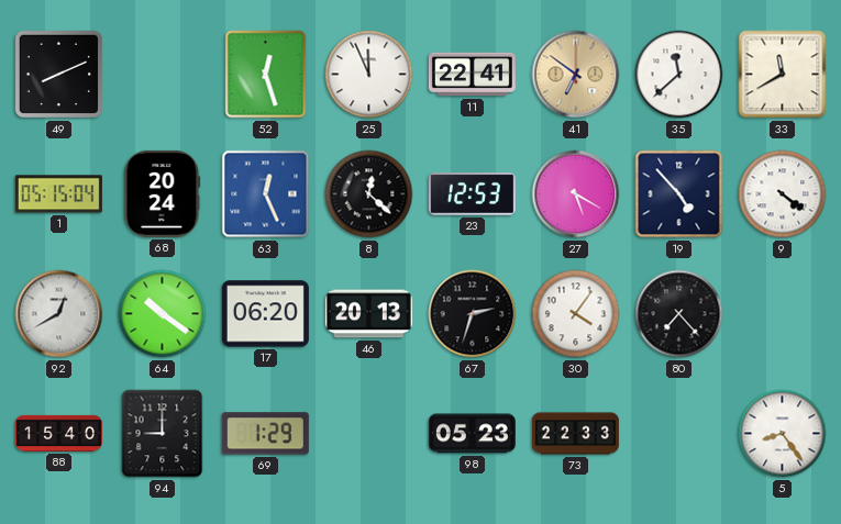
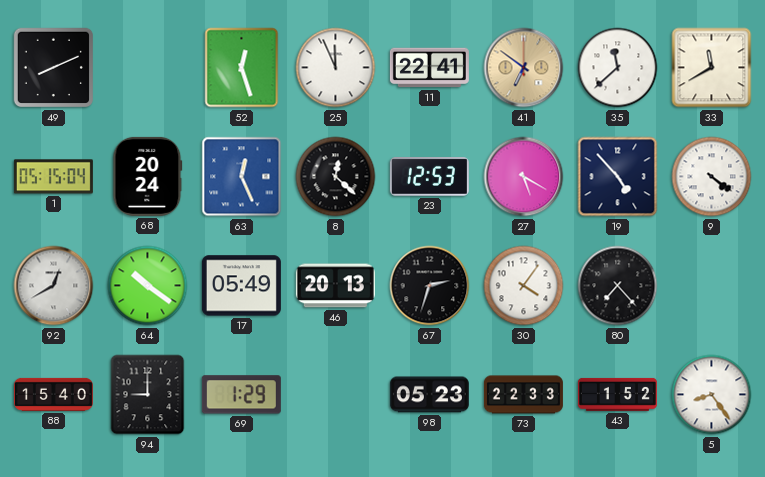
17: 06:20 -> 05:49 (241, 286)
43: none -> 1:52 (617, 394)
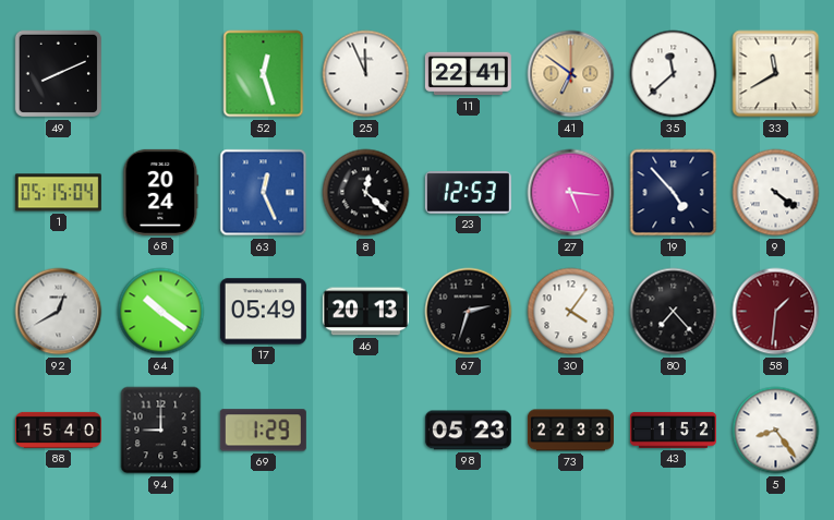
27: 5:20 -> 5:16 (571, 193)
58: none -> 1:31 (776, 312)
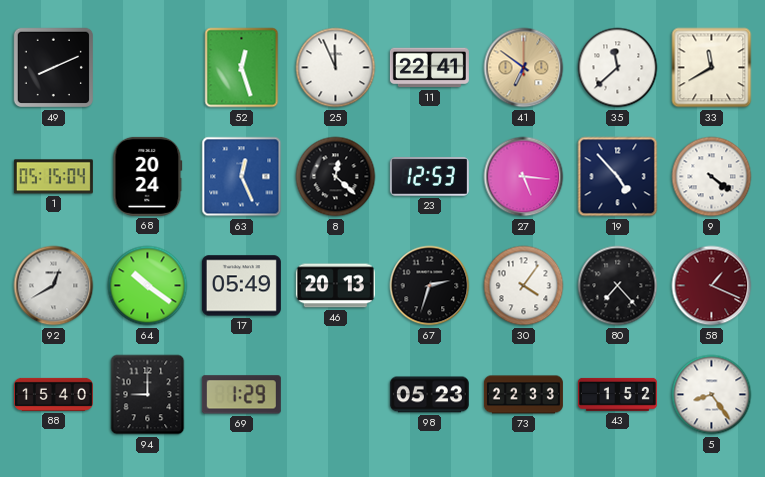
58: 1:31 -> 1:19 (712, 286)
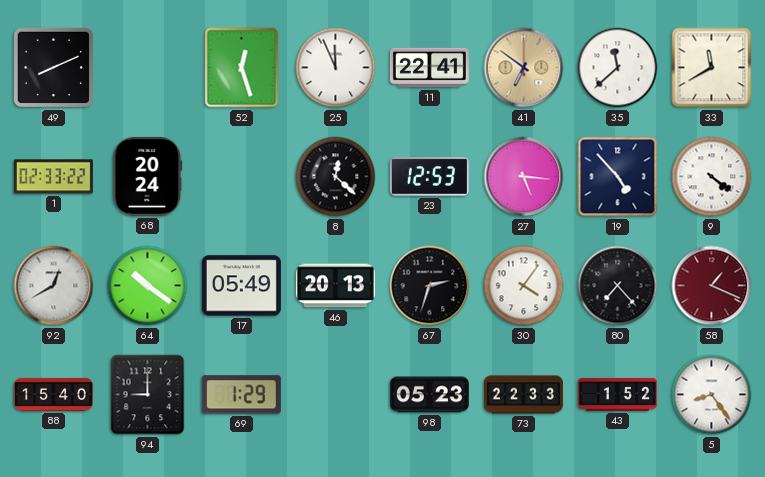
1: 05:15 -> 02:33 (53, 177)
63: 12:26 -> none (242, 177)
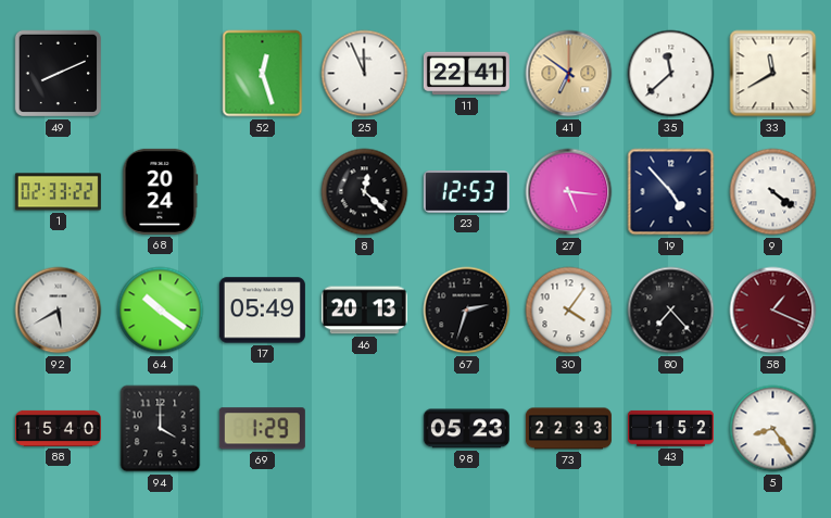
92: 12:40 -> 5:40 (59, 311)
94: 9:00 -> 4:00 (161, 429)
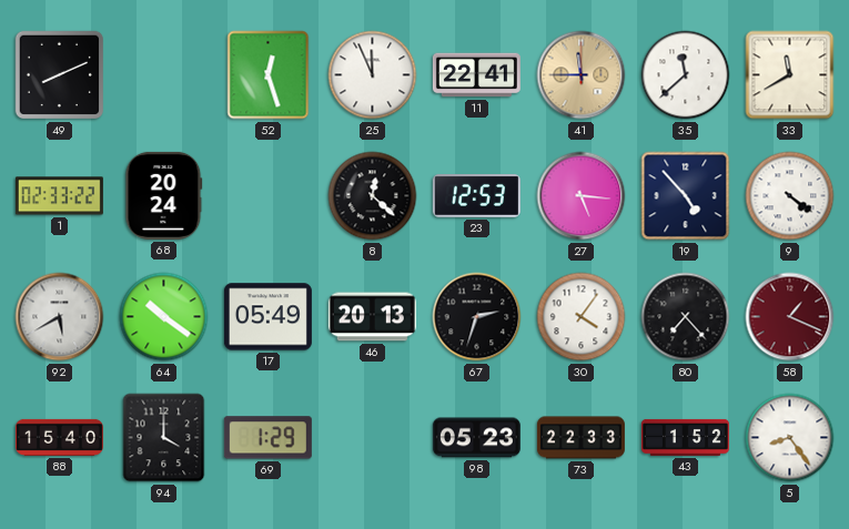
41: 6:51 -> 11:45 (582, 75)
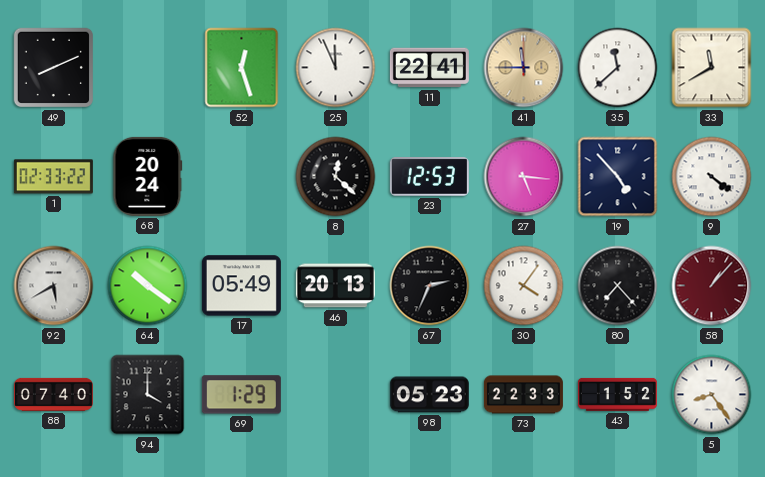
67: 2:33 -> 2:34 (430, 286)
58: 1:19 -> 1:07 (712, 286)
88: 15:40 -> 07:40 (53, 394)
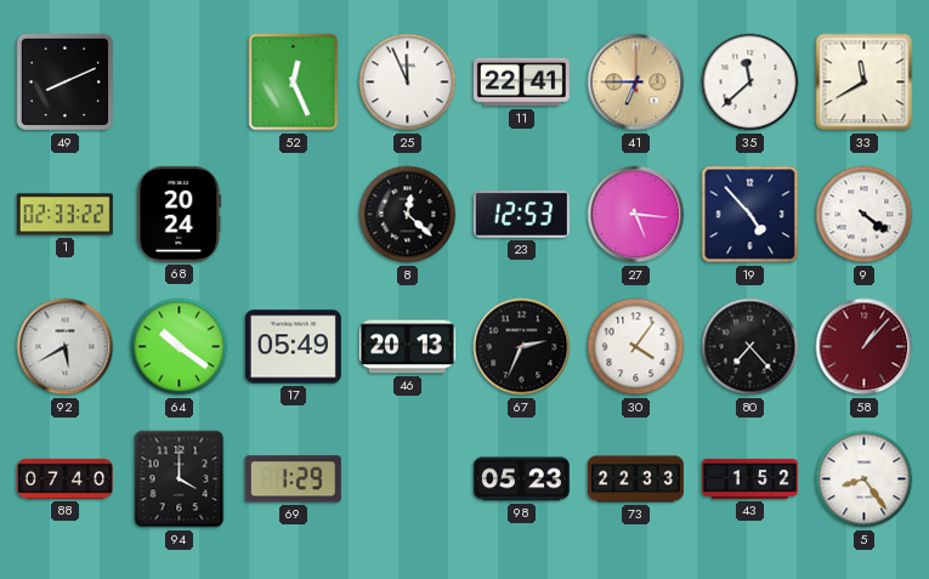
52: 12:27 -> 12:26 (294, 83)
41: 11:45 -> 6:45 (636, 83)
